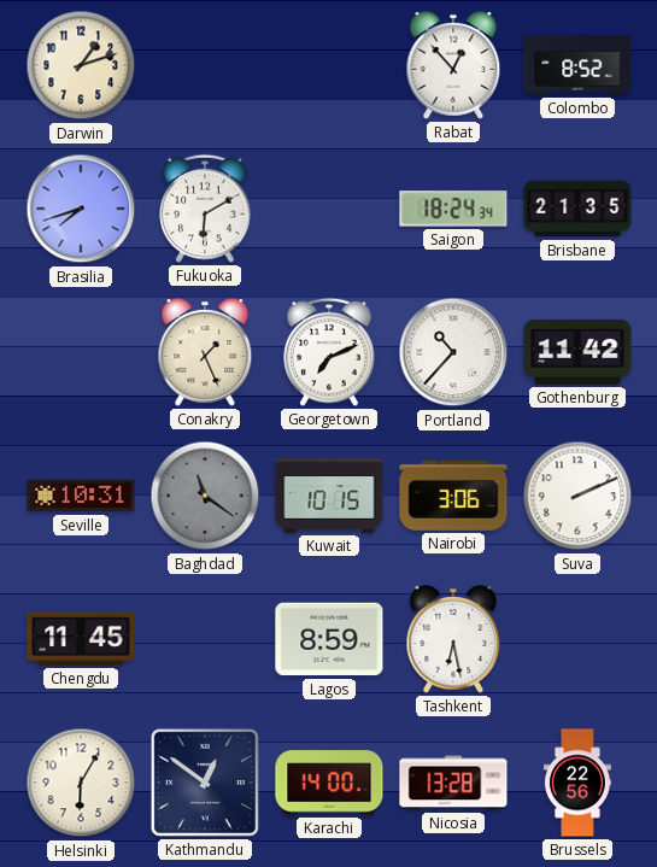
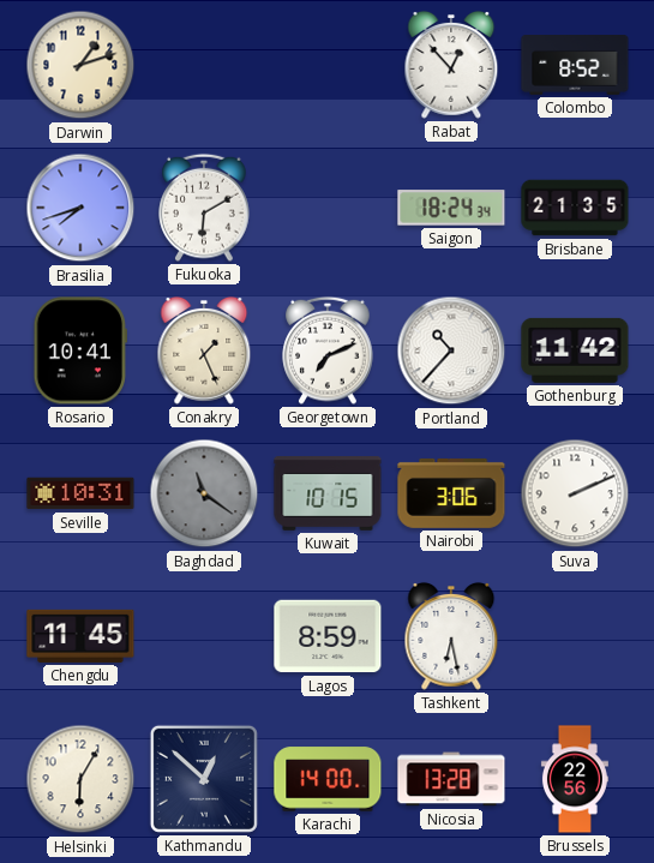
Rosario: none -> 10:41 (79, 350)
Kathmandu: 12:51 -> 12:52 (204, 779)
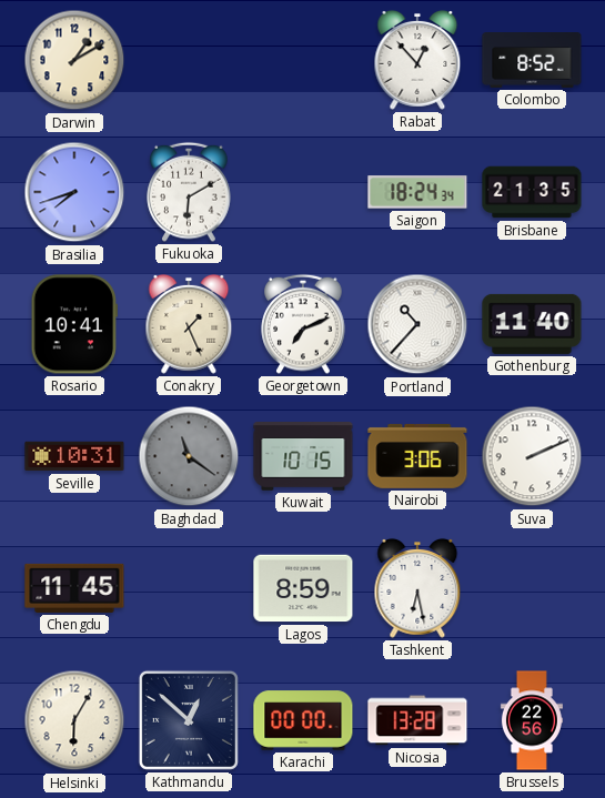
Darwin: 1:12 -> 1:10 (74, 60)
Gothenburg: 11:42 -> 11:40 (532, 324)
Karachi: 14:00 -> 00:00 (303, 720)
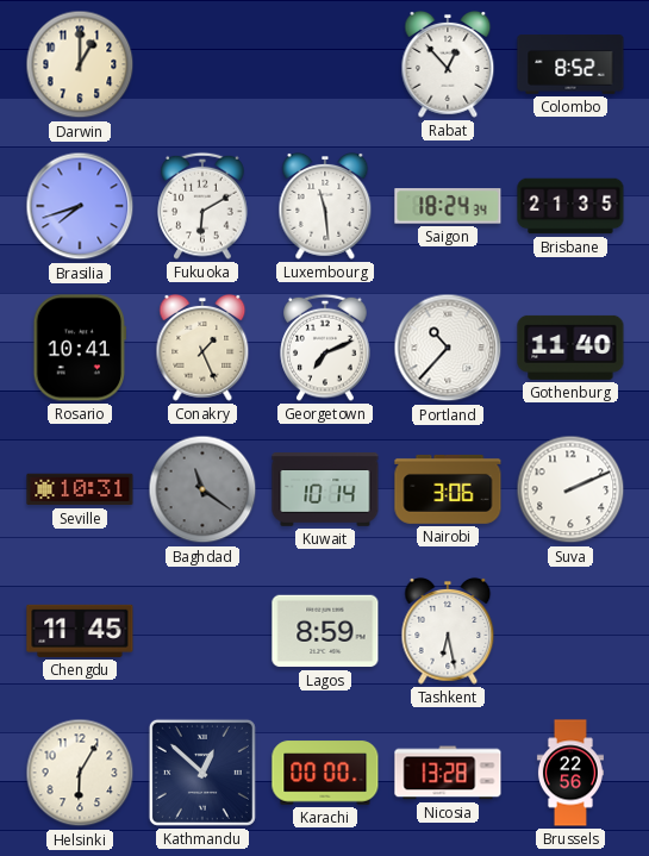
Darwin: 1:10 -> 1:00 (80, 64)
Luxembourg: none -> 11:29 (325, 206)
Kuwait: 10:15 -> 10:14 (325, 489)
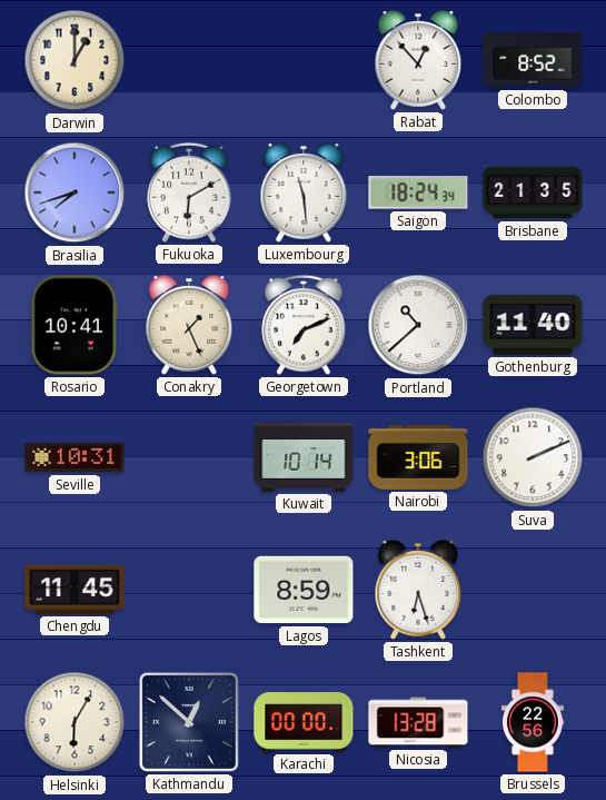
Portland: 10:37 -> 10:38 (418, 325)
Baghdad: 11:21 -> none (202, 489)
Tashkent: 6:28 -> 6:27 (418, 590)
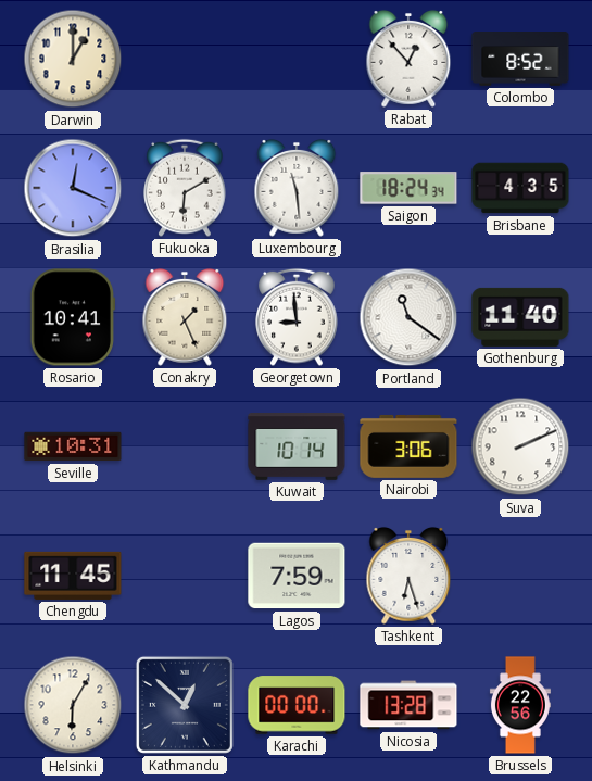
Brasilia: 7:42 -> 12:19 (73, 188)
Brisbane: 21:35 -> 4:35 (520, 188)
Georgetown: 7:11 -> 8:59 (297, 317)
Portland: 10:38 -> 11:21 (408, 317)
Lagos: 8:59 -> 7:59 (297, 576)
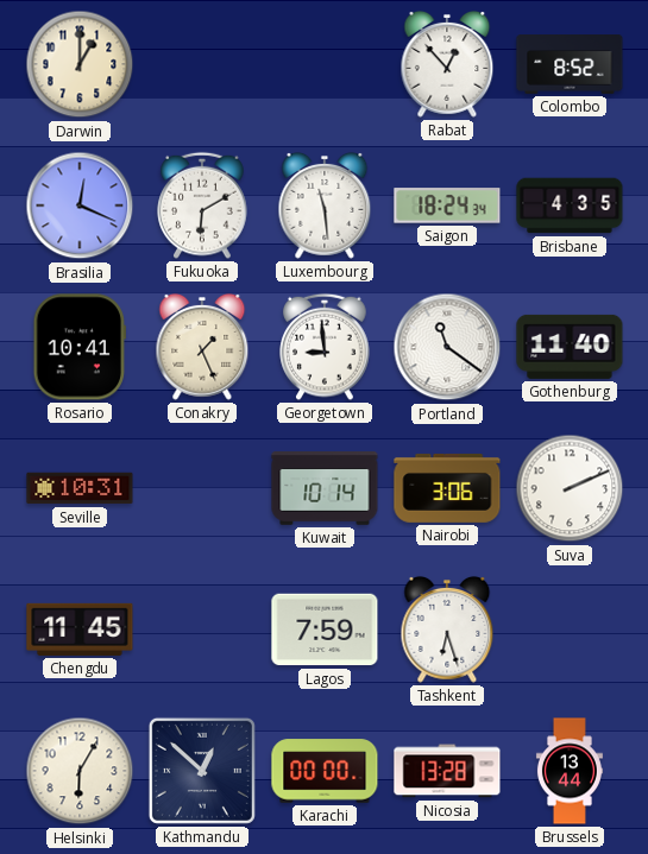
Brussels: 22:56 -> 13:44 (570, 771)
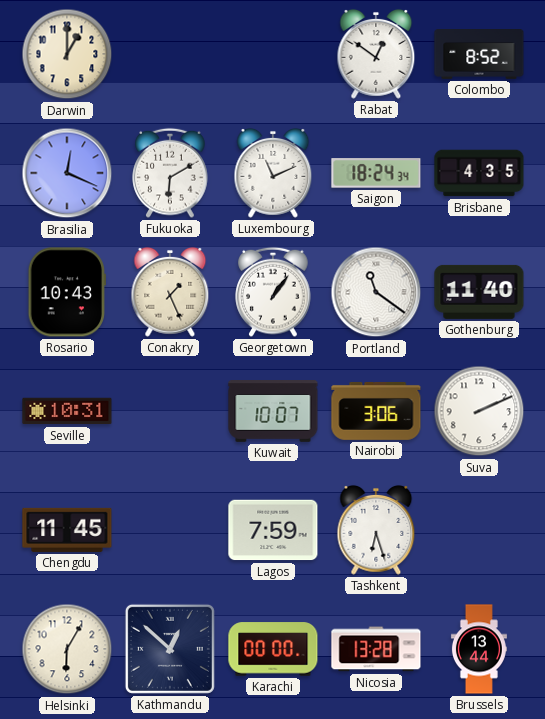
Rabat: 12:53 -> 12:51 (376, 54)
Luxembourg: 11:29 -> 11:11 (273, 173)
Rosario: 10:41 -> 10:43 (66, 292)
Georgetown: 8:59 -> 1:06 (273, 292)
Kuwait: 10:14 -> 10:07 (273, 411)
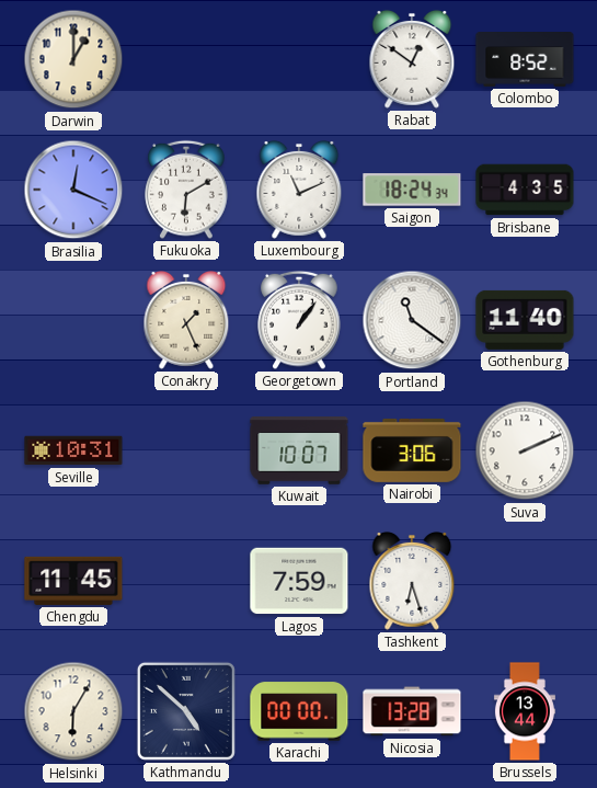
Rosario: 10:43 -> none (66, 292)
Kathmandu: 12:52 -> 4:52 (186, 711)
